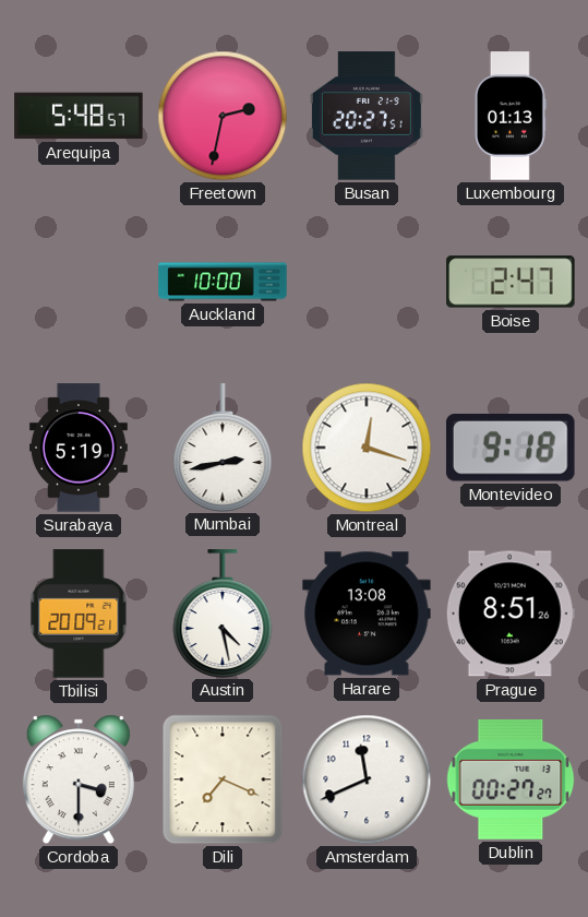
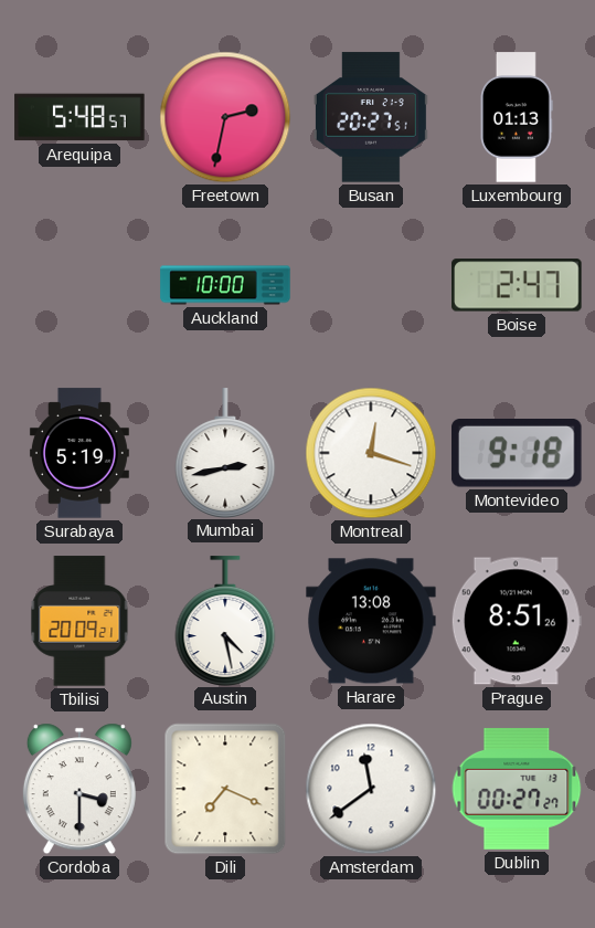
Amsterdam: 11:41 -> 11:39 (371, 789)
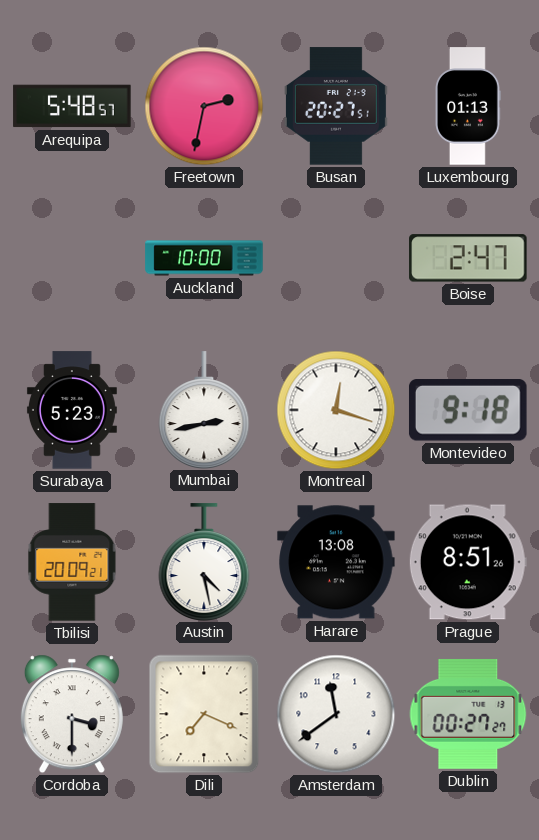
Surabaya: 5:19 -> 5:23 (72, 410)
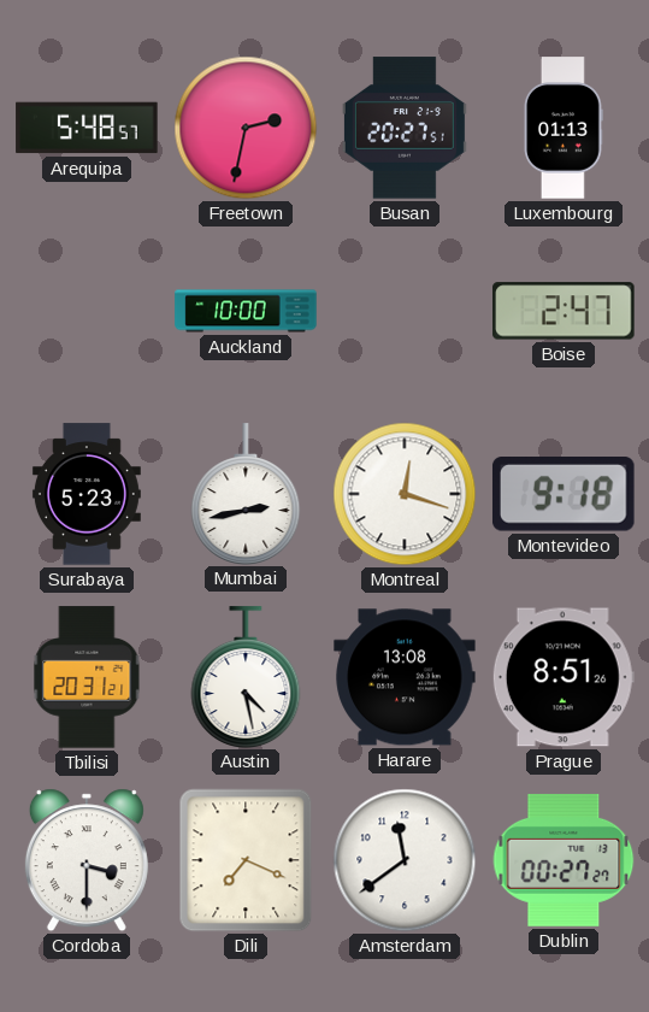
Tbilisi: 20:09 -> 20:31 (87, 677)
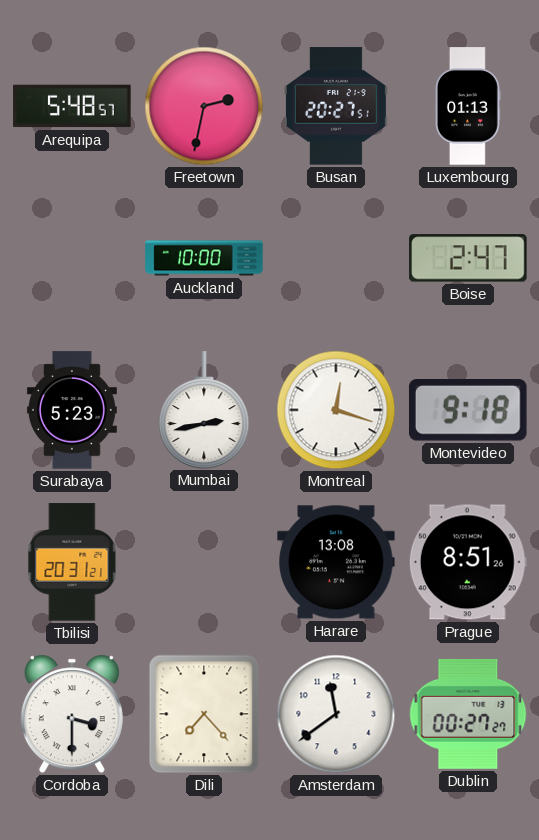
Austin: 4:28 -> none (246, 677)
Dili: 7:19 -> 7:23 (204, 714)
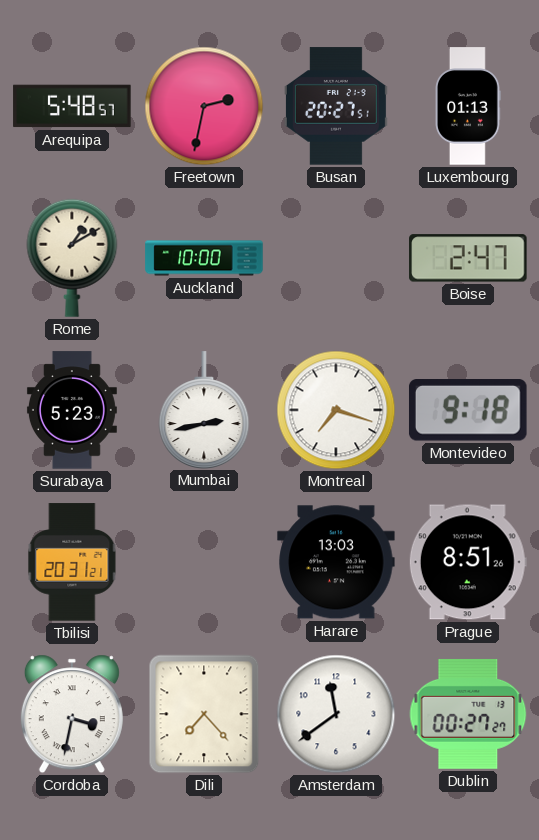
Rome: none -> 1:10 (72, 258)
Montreal: 12:18 -> 7:18 (336, 410)
Harare: 13:08 -> 13:03 (336, 562)
Cordoba: 3:30 -> 3:32 (72, 714)
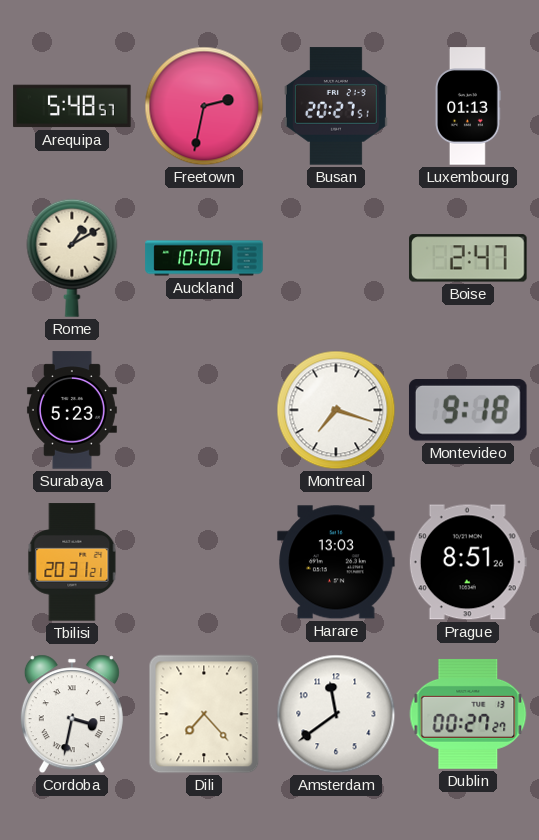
Mumbai: 2:43 -> none (204, 410)
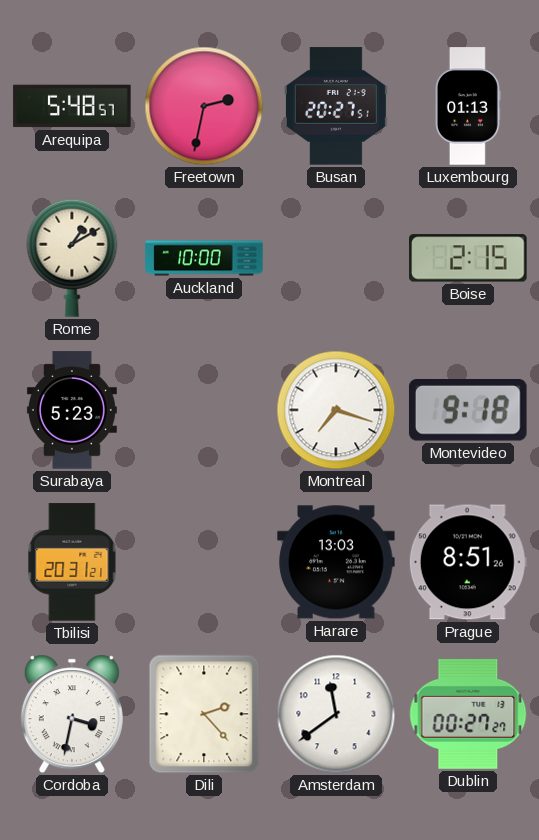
Boise: 2:47 -> 2:15 (468, 258)
Dili: 7:23 -> 2:23 (204, 714)
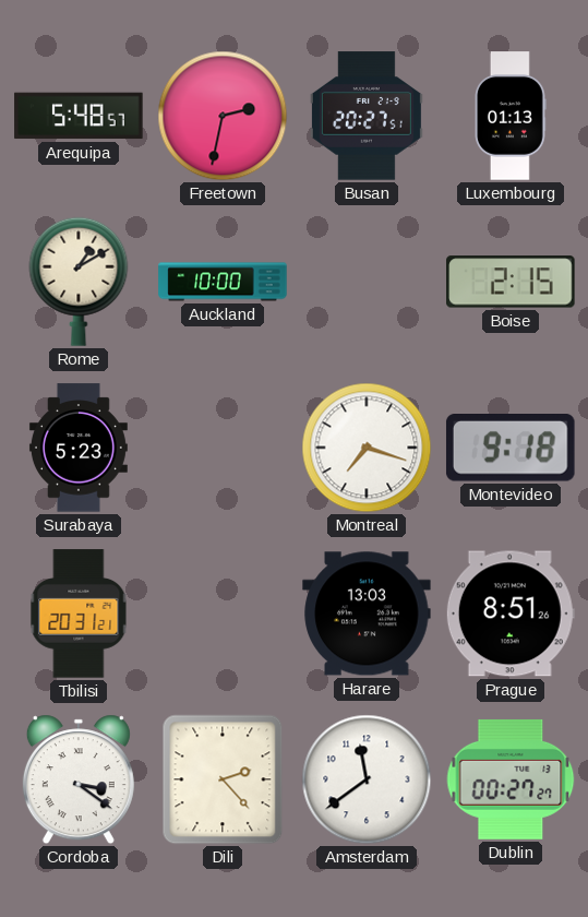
Cordoba: 3:32 -> 3:21 (79, 779)
